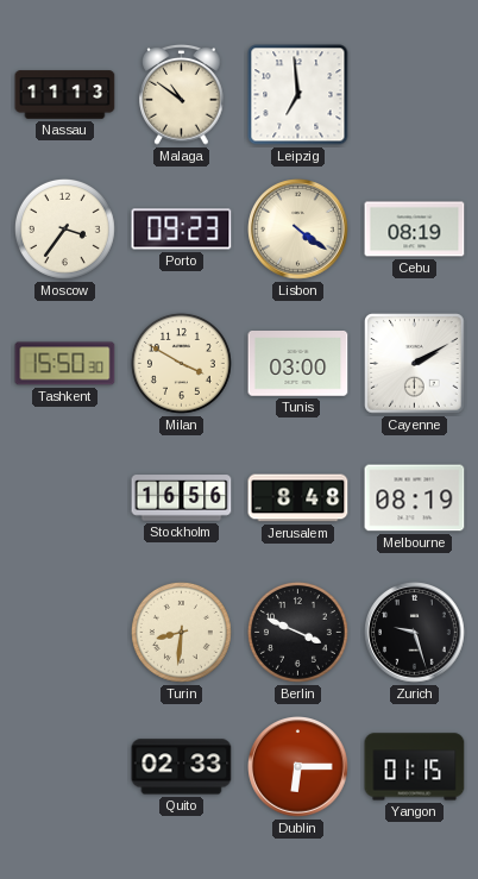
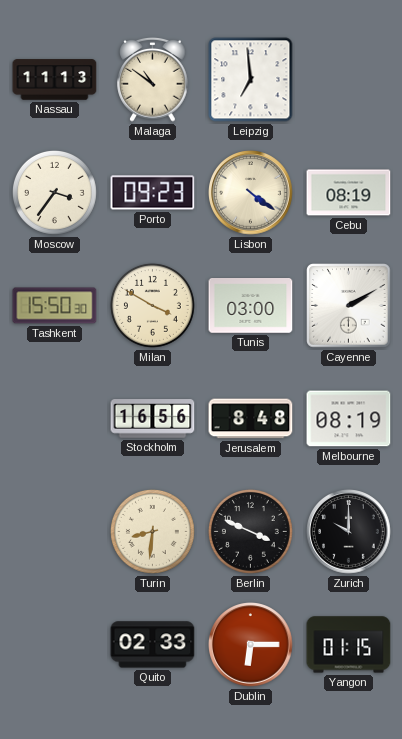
Zurich: 9:27 -> 10:00 (349, 532)
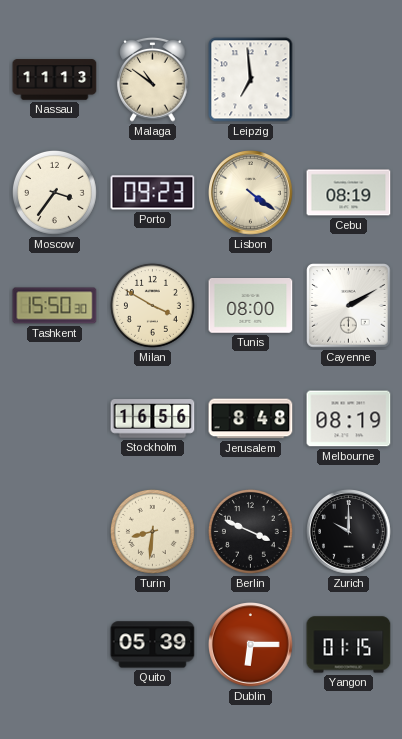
Tunis: 03:00 -> 08:00 (251, 306)
Quito: 02:33 -> 05:39 (153, 645)
